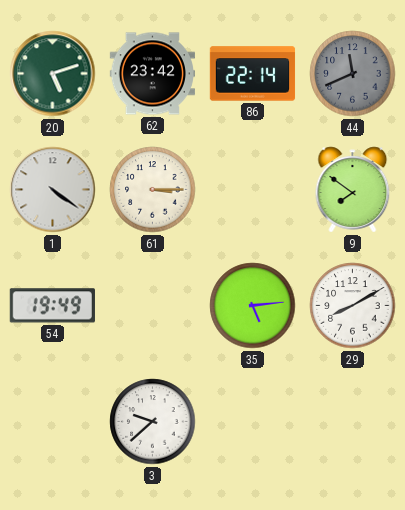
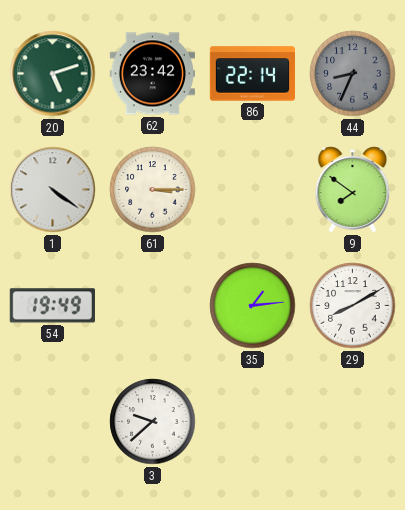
44: 11:41 -> 8:34 (353, 74)
35: 5:14 -> 1:14 (253, 306)
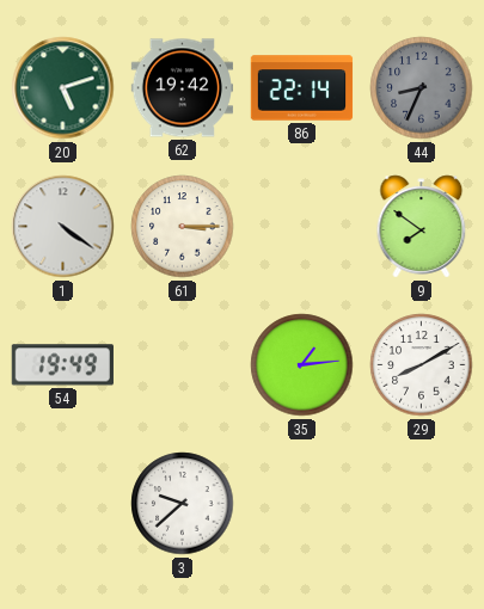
62: 23:42 -> 19:42 (182, 88)
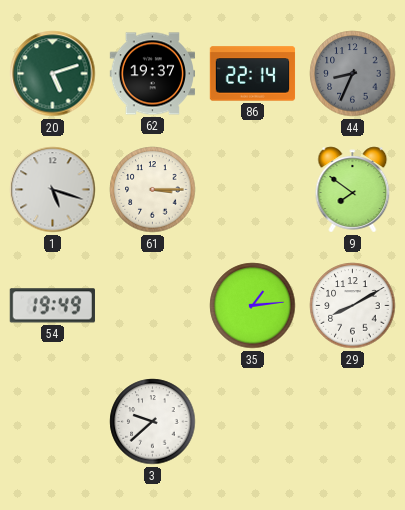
62: 19:42 -> 19:37 (152, 74)
1: 4:21 -> 5:18 (53, 190)
